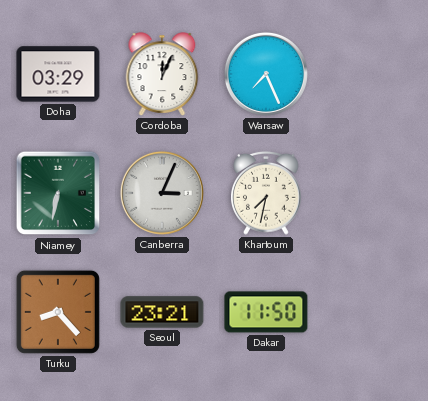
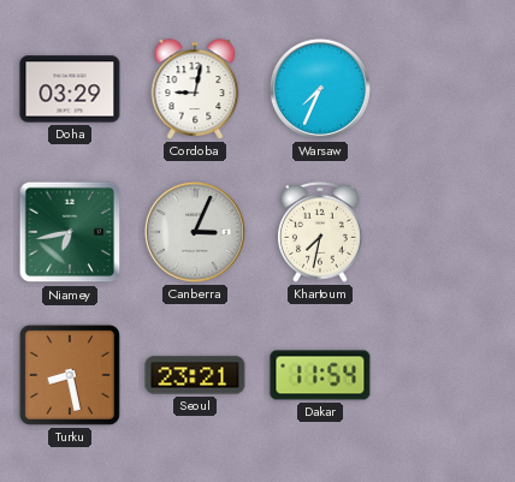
Cordoba: 12:04 -> 9:02 (195, 89)
Warsaw: 7:26 -> 7:34 (320, 89)
Niamey: 6:32 -> 6:43 (70, 232)
Turku: 8:23 -> 8:28 (70, 375)
Dakar: 11:50 -> 11:54 (320, 375)
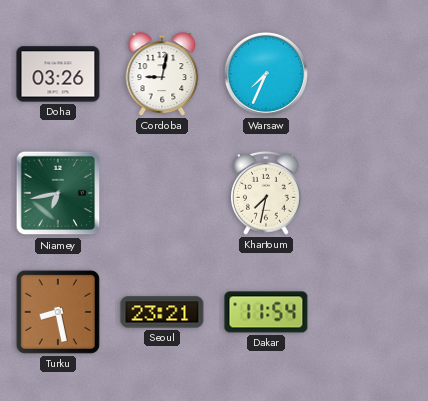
Doha: 03:29 -> 03:26 (58, 74)
Canberra: 3:04 -> none (195, 232)
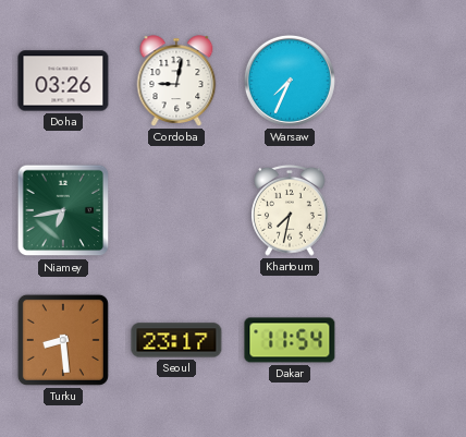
Turku: 8:28 -> 8:29 (63, 340)
Seoul: 23:21 -> 23:17 (176, 340)
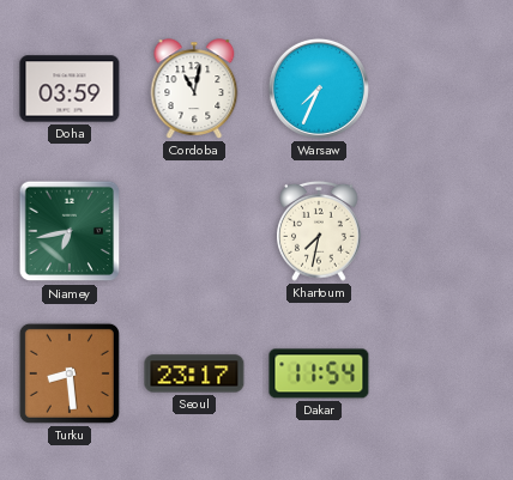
Doha: 03:26 -> 03:59 (70, 89)
Cordoba: 9:02 -> 11:02 (194, 89)
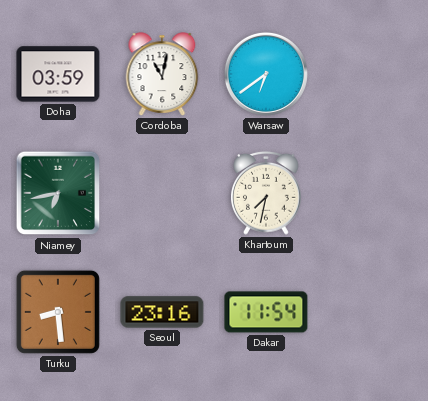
Warsaw: 7:34 -> 6:39 (266, 74)
Seoul: 23:17 -> 23:16 (162, 312)
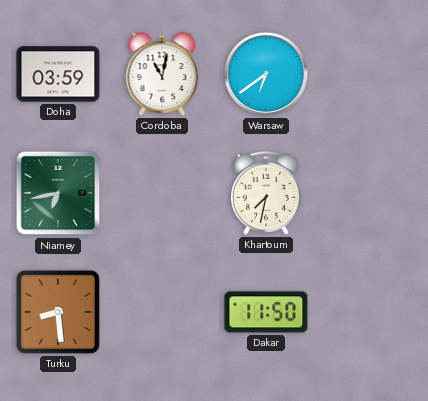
Seoul: 23:16 -> none (162, 312)
Dakar: 11:54 -> 11:50 (266, 312)
